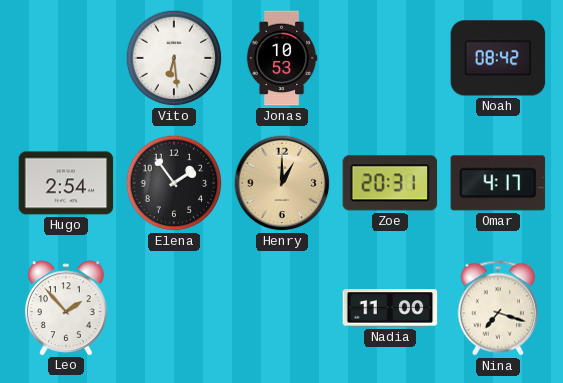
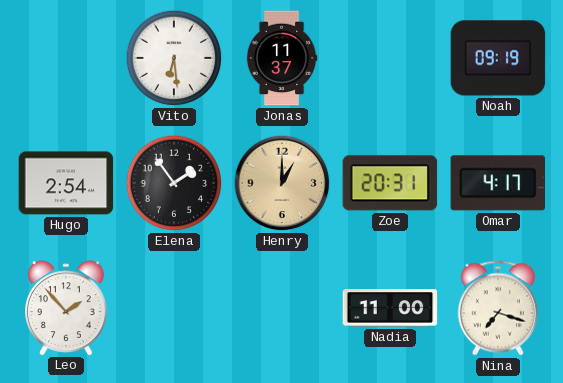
Jonas: 10:53 -> 11:37 (282, 58)
Noah: 08:42 -> 09:19 (498, 58)
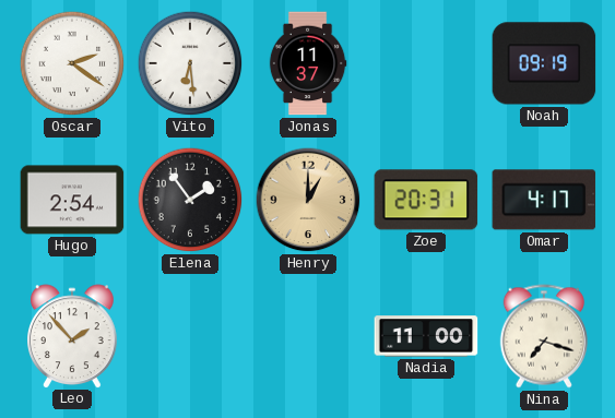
Oscar: none -> 2:21 (72, 63)
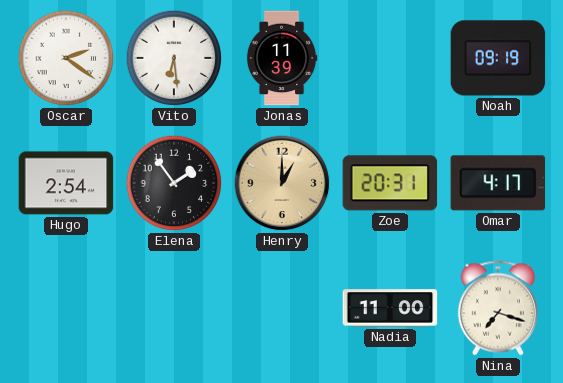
Jonas: 11:37 -> 11:39 (282, 58)
Leo: 1:53 -> none (73, 336)
